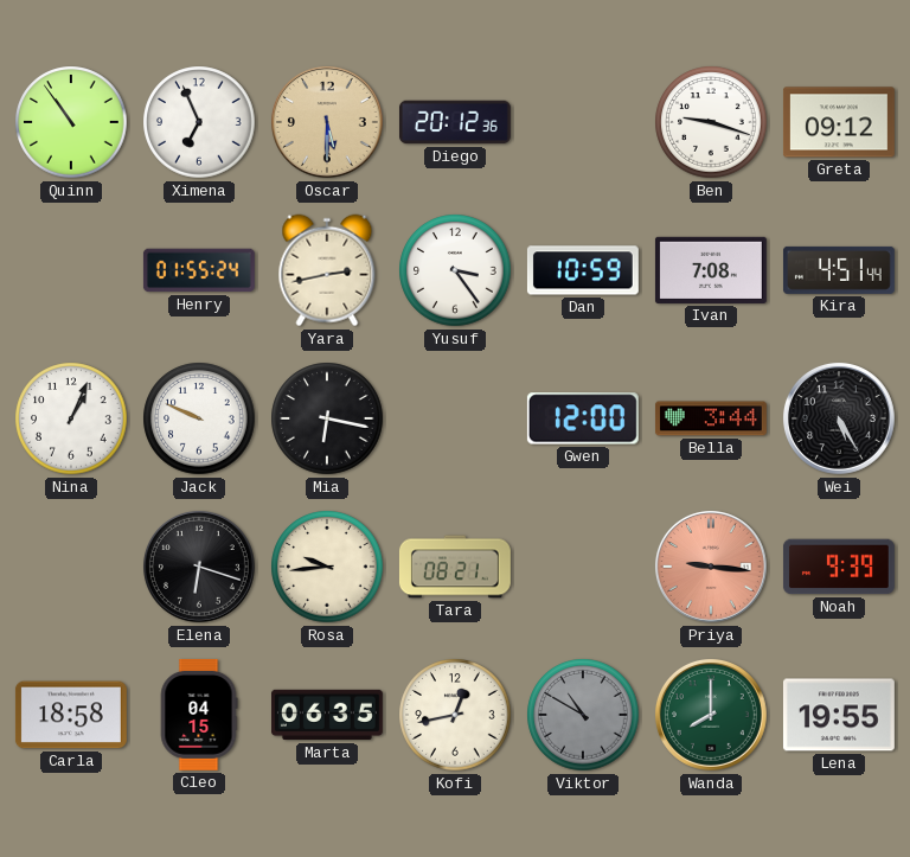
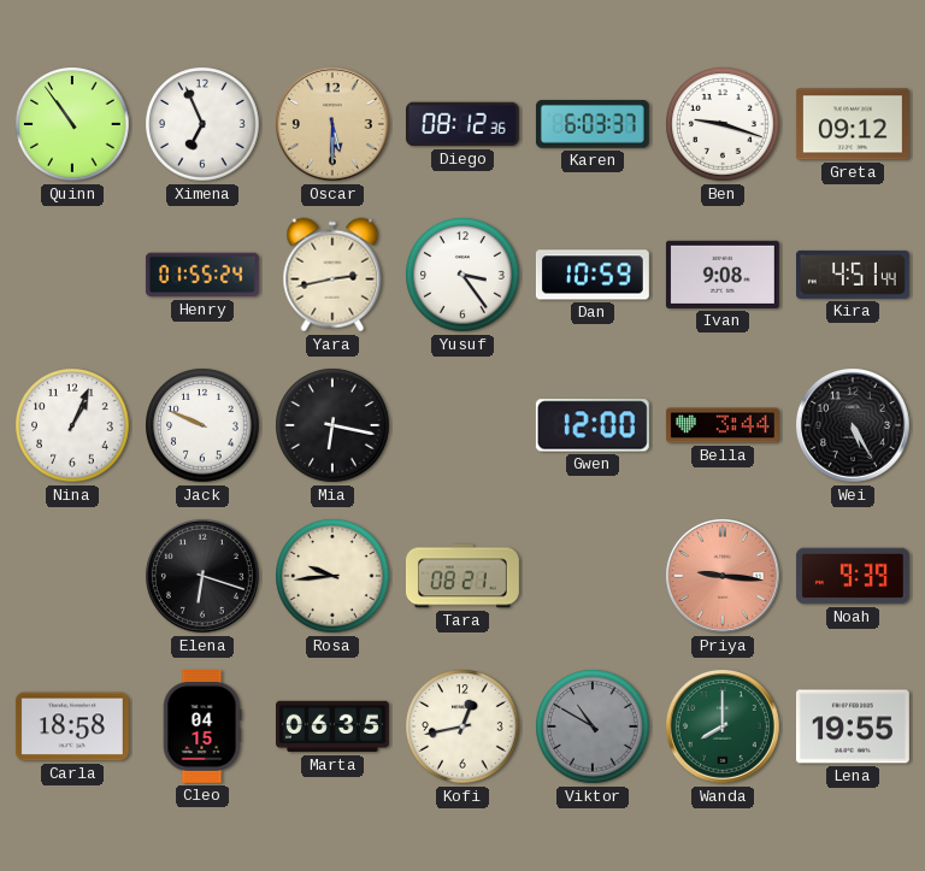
Diego: 20:12 -> 08:12 (462, 124)
Karen: none -> 6:03 (593, 124)
Ivan: 7:08 -> 9:08 (723, 275)
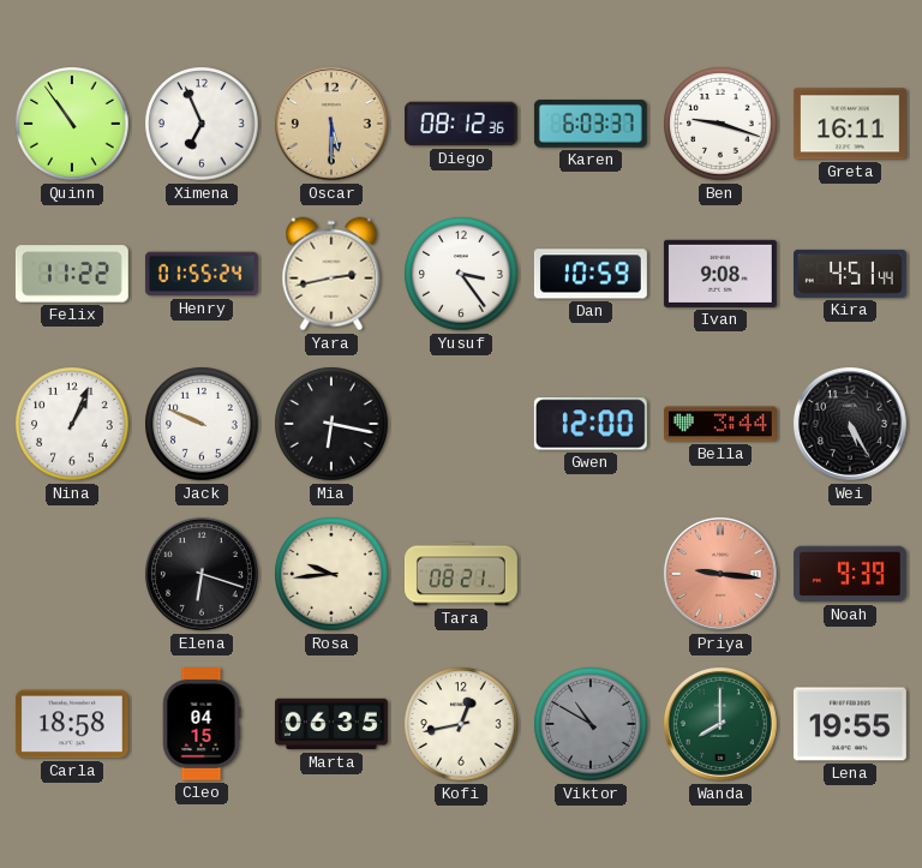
Greta: 09:12 -> 16:11 (850, 124)
Felix: none -> 11:22 (72, 274)
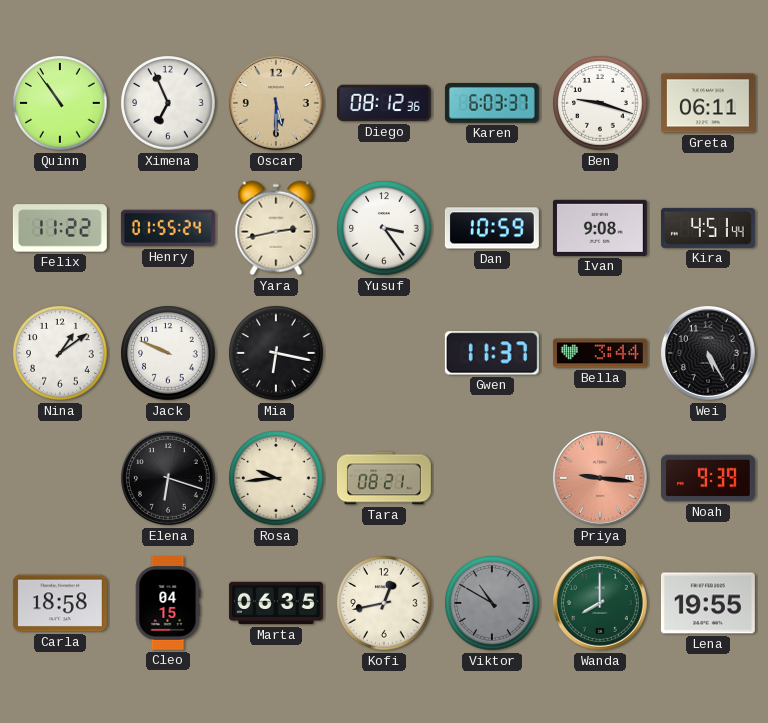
Greta: 16:11 -> 06:11 (708, 103)
Nina: 1:04 -> 1:09 (60, 353)
Gwen: 12:00 -> 11:37 (492, 353)
